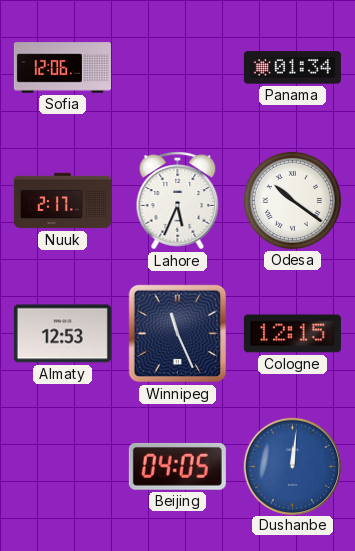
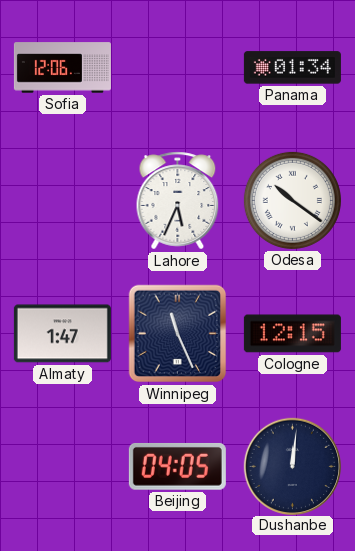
Nuuk: 2:17 -> none (62, 201)
Almaty: 12:53 -> 1:47 (62, 334)
Dushanbe dial: blue -> navy (292, 466)
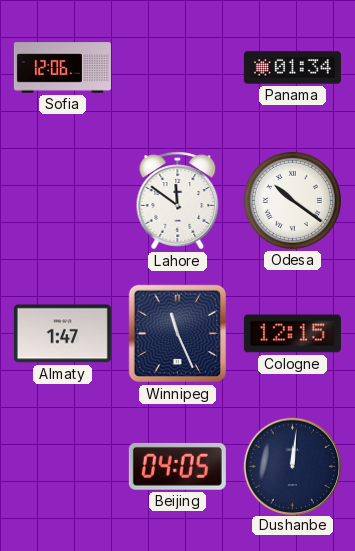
Lahore: 5:34 -> 11:51 (178, 201)
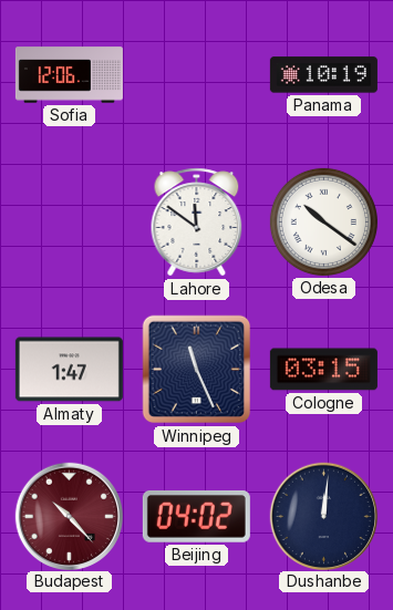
Panama: 01:34 -> 10:19 (323, 75)
Cologne: 12:15 -> 03:15 (323, 370)
Budapest: none -> 10:23 (69, 516)
Beijing: 04:05 -> 04:02 (196, 516)
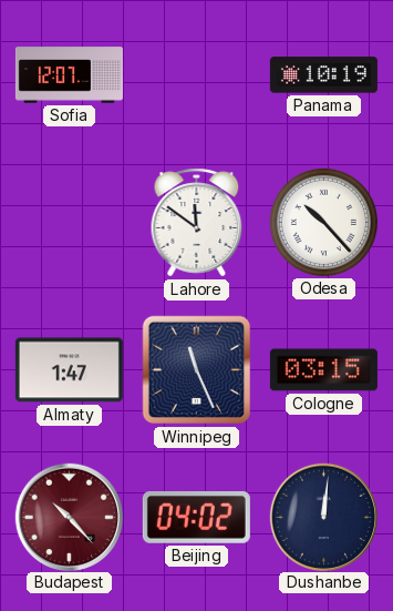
Sofia: 12:06 -> 12:07 (69, 75)
Odesa: 10:21 -> 10:23 (323, 222)
